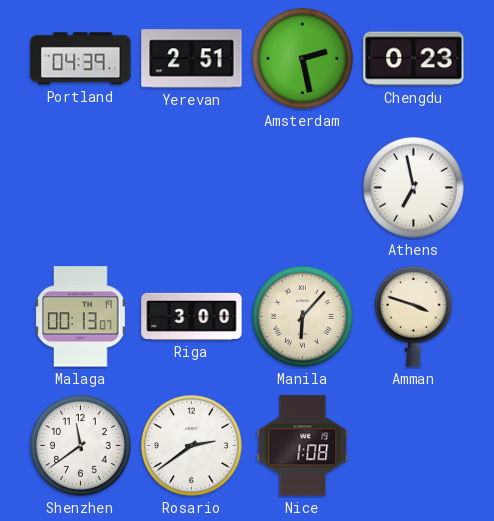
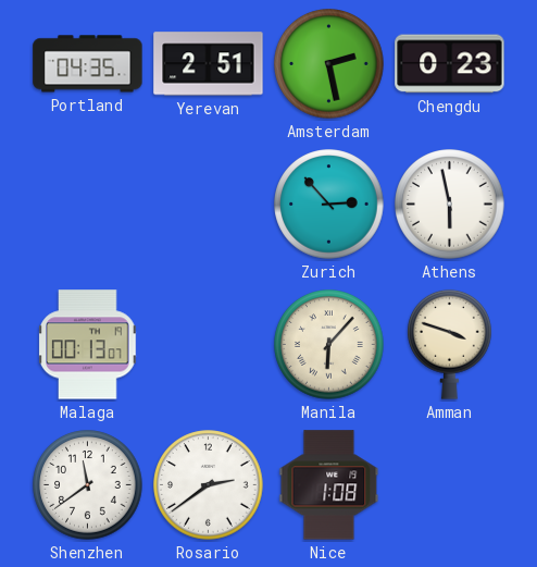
Portland: 04:39 -> 04:35 (88, 64)
Zurich: none -> 2:53 (329, 205)
Athens: 6:58 -> 5:58 (450, 205)
Riga: 3:00 -> none (192, 316)
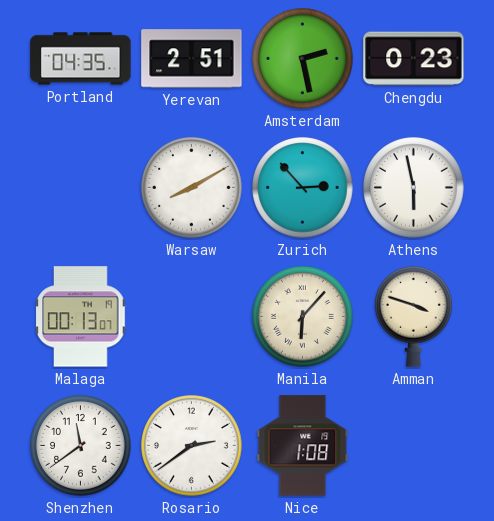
Warsaw: none -> 8:10 (192, 188)
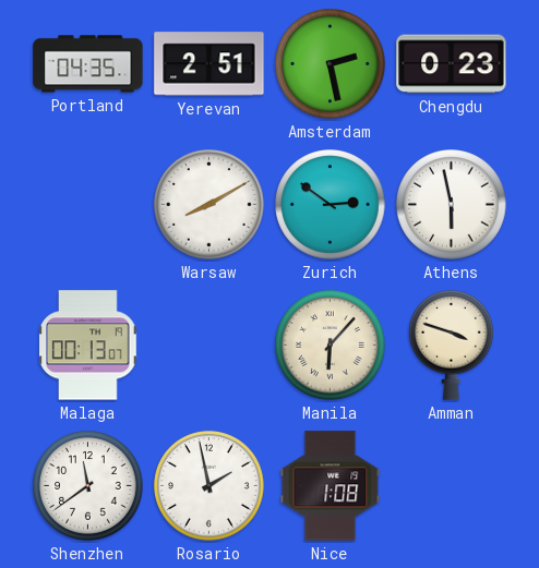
Zurich: 2:53 -> 2:51 (331, 205)
Rosario: 2:39 -> 1:58 (209, 486)
